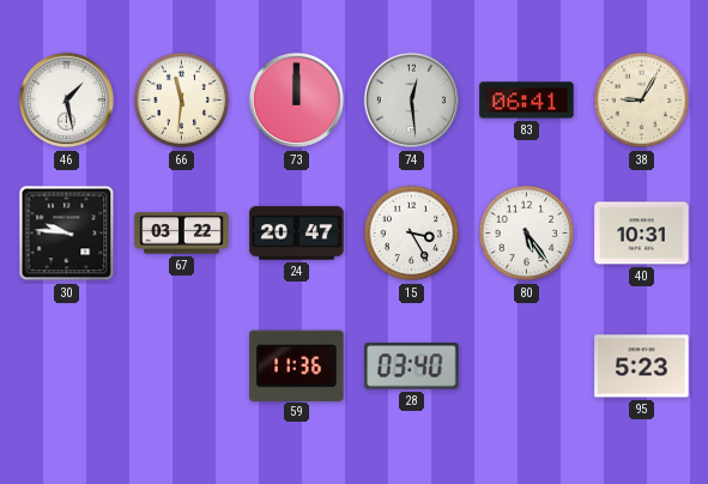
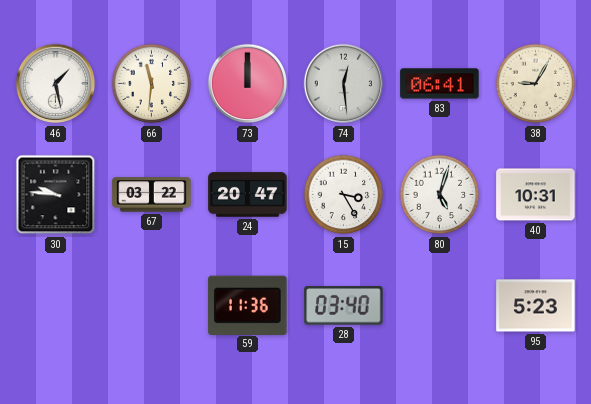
80: 5:24 -> 5:03 (440, 195)
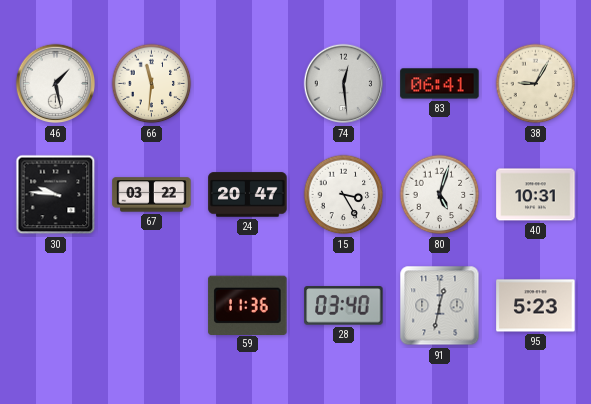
73: 12:00 -> none (248, 84)
91: none -> 12:32 (440, 306)
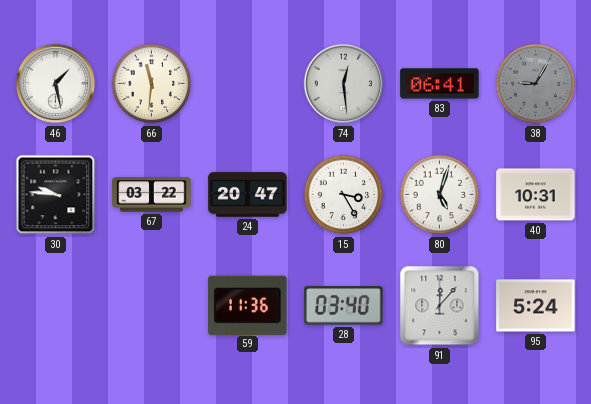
38 dial: cream -> grey (536, 84)
91: 12:32 -> 12:07 (440, 306)
95: 5:23 -> 5:24 (536, 306)
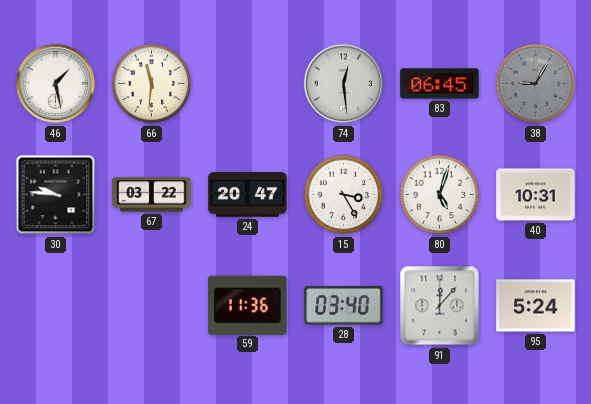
83: 06:41 -> 06:45 (440, 84)
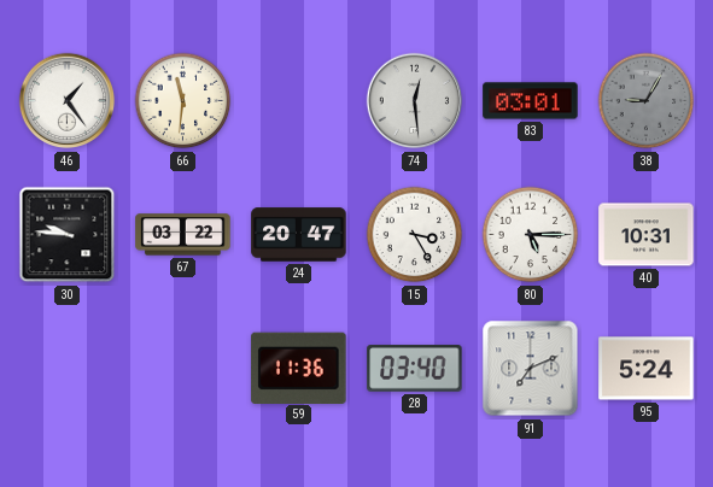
46: 1:28 -> 1:24 (68, 101)
83: 06:45 -> 03:01 (531, 101)
80: 5:03 -> 5:15 (531, 235)
91: 12:07 -> 7:11 (531, 369)
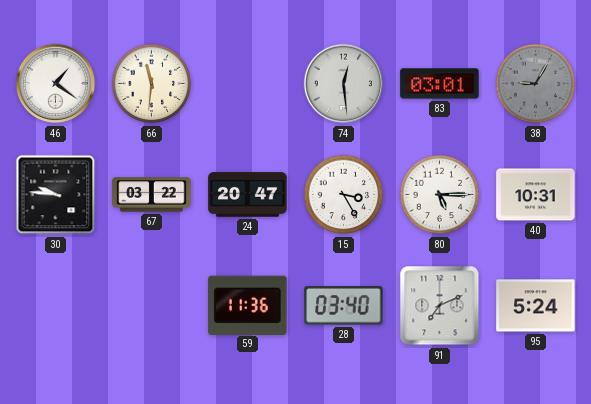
46: 1:24 -> 1:21 (56, 84)
